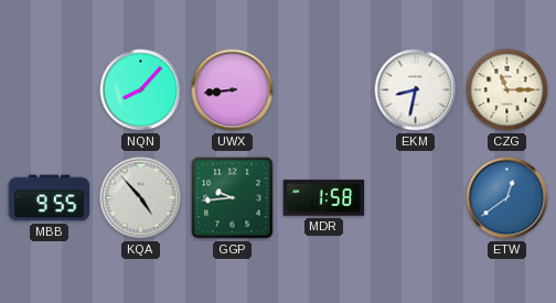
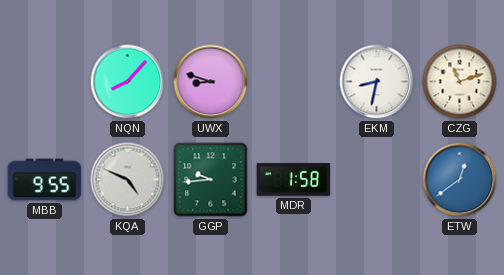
UWX: 8:44 -> 8:48 (211, 82)
CZG: 11:15 -> 11:12 (460, 82)
KQA: 4:53 -> 4:49 (128, 180)
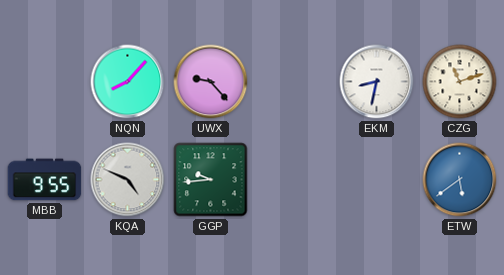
UWX: 8:48 -> 9:23 (211, 82)
MDR: 1:58 -> none (294, 180)
ETW: 12:39 -> 5:39 (460, 180)
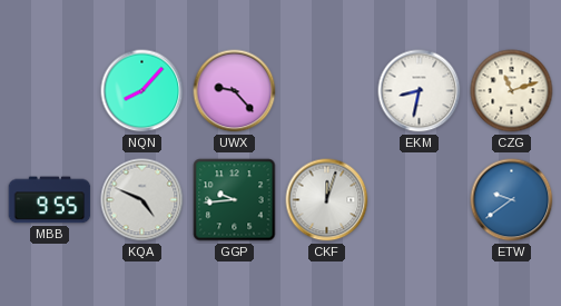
CKF: none -> 12:03 (327, 200)
ETW: 5:39 -> 9:39 (512, 200)
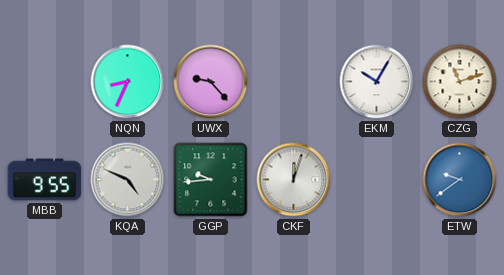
NQN: 8:07 -> 8:34 (128, 82)
EKM: 8:32 -> 10:05 (377, 82)
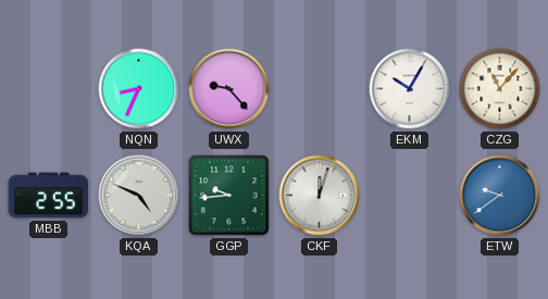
CZG: 11:12 -> 11:07 (500, 89)
MBB: 9:55 -> 2:55 (49, 196)
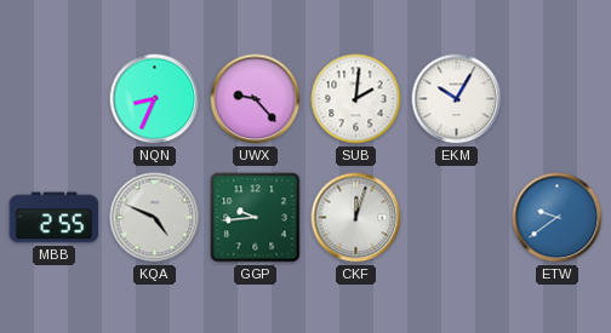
SUB: none -> 2:01 (356, 99)
CZG: 11:07 -> none (500, 89)
